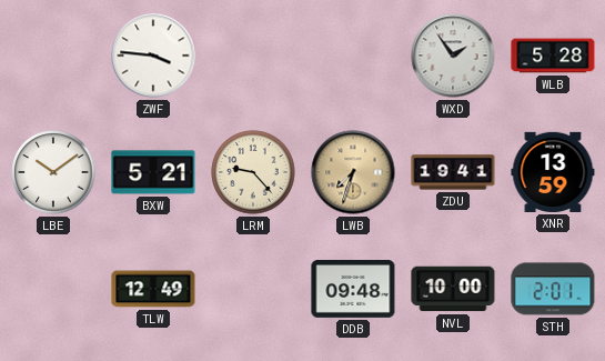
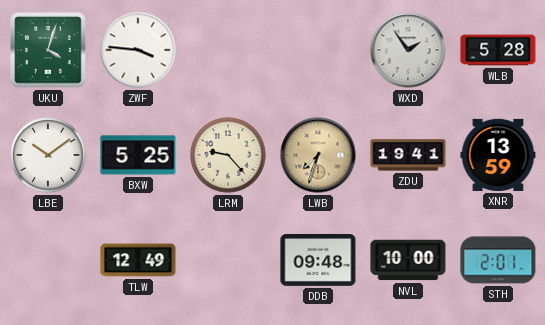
UKU: none -> 4:03 (48, 50)
BXW: 5:21 -> 5:25 (138, 155)
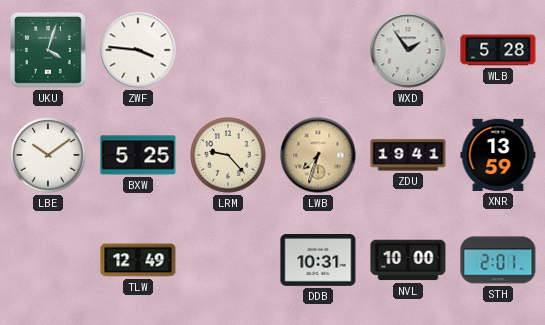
DDB: 09:48 -> 10:31 (318, 261)
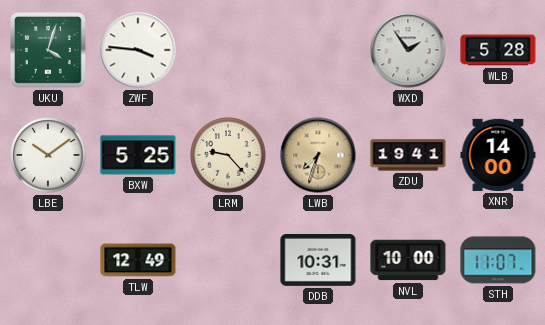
XNR: 13:59 -> 14:00 (498, 155)
STH: 2:01 -> 11:07 (498, 260)
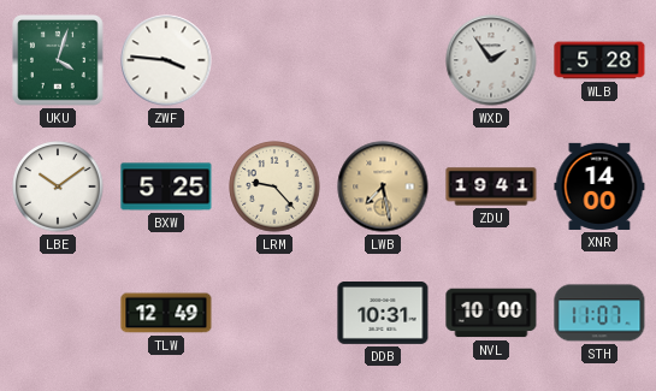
LWB: 7:33 -> 7:28 (383, 186)
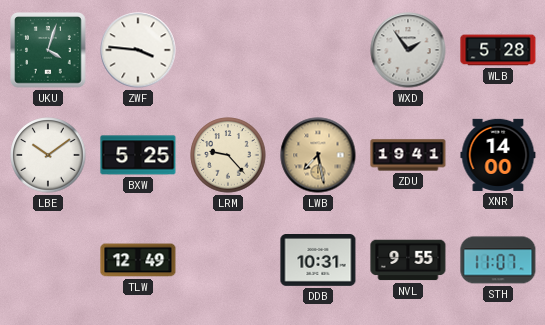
NVL: 10:00 -> 9:55 (408, 260)
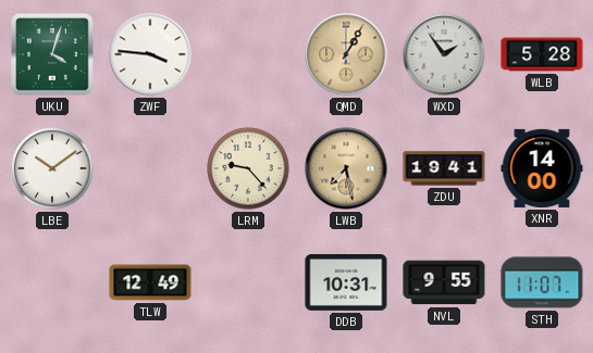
QMD: none -> 1:05 (346, 54)
BXW: 5:25 -> none (138, 155)
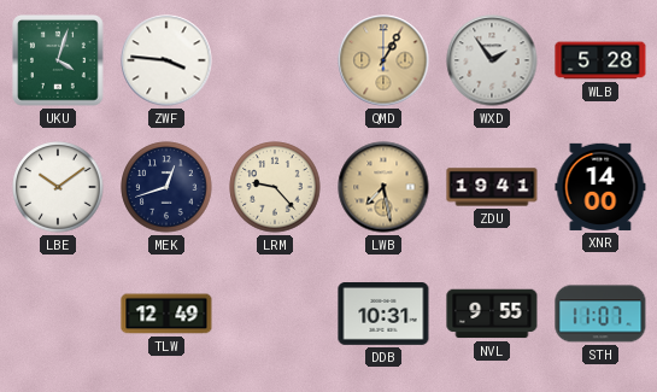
MEK: none -> 12:42 (166, 187)
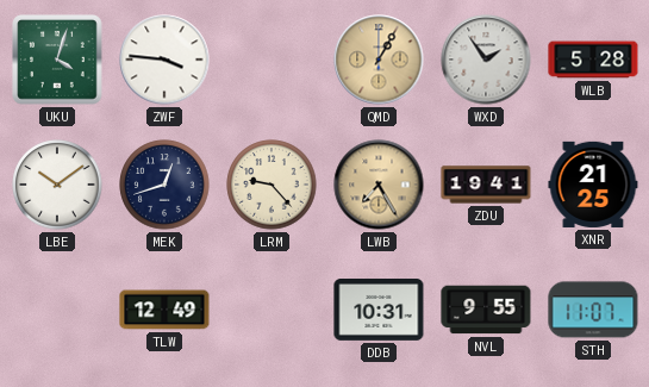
LWB: 7:28 -> 7:25 (379, 185)
XNR: 14:00 -> 21:25 (593, 185)
